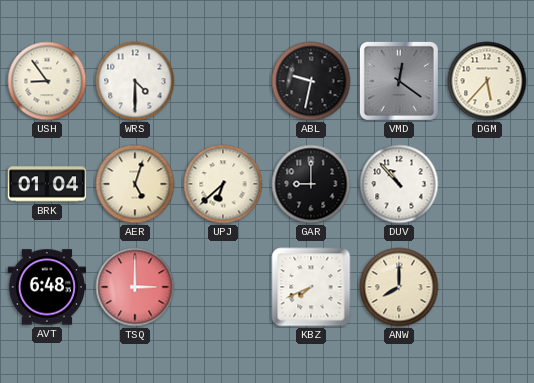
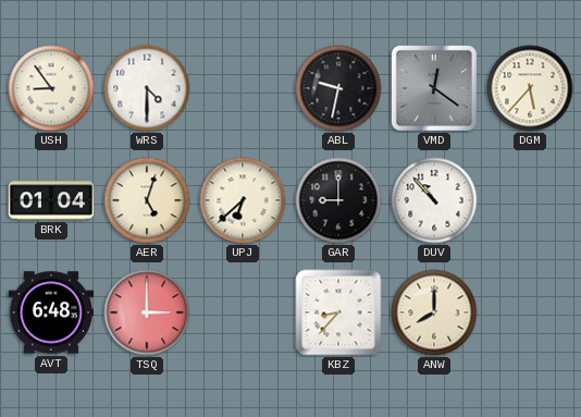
KBZ: 7:41 -> 8:37 (338, 312)
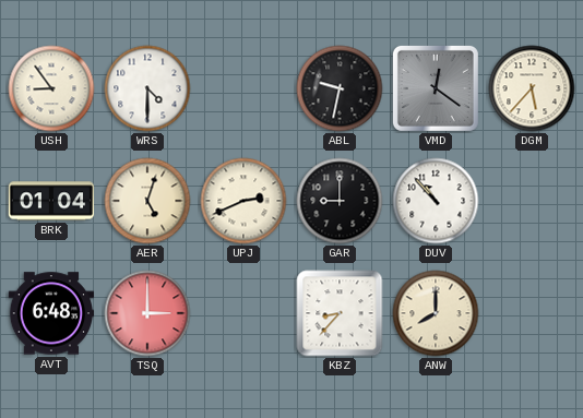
UPJ: 6:38 -> 2:41 (243, 201)
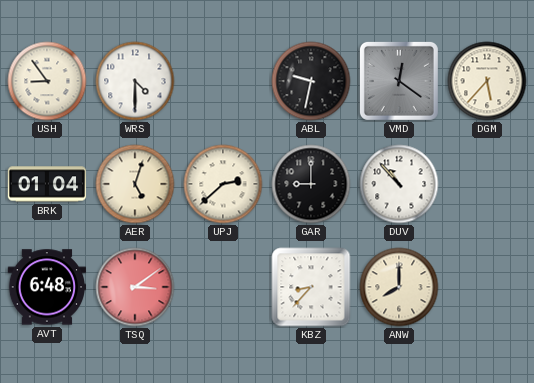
UPJ: 2:41 -> 2:38 (223, 184)
TSQ: 3:00 -> 3:09 (135, 287)
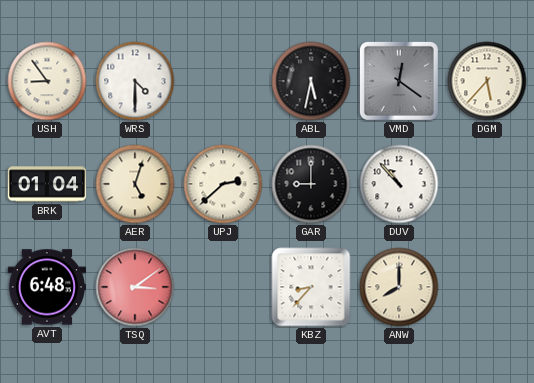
ABL: 9:32 -> 5:32 (311, 81)
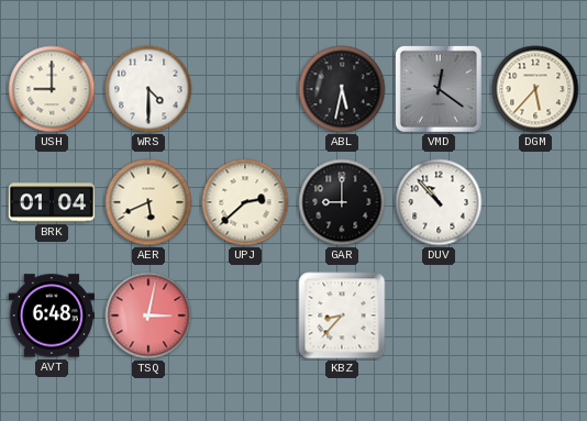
USH: 8:54 -> 9:00 (52, 89)
AER: 5:03 -> 5:41 (148, 202)
TSQ: 3:09 -> 3:02 (148, 315)
ANW: 8:00 -> none (399, 287)
